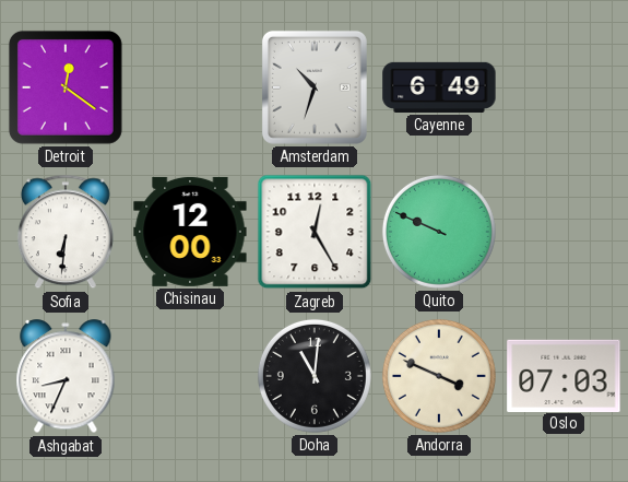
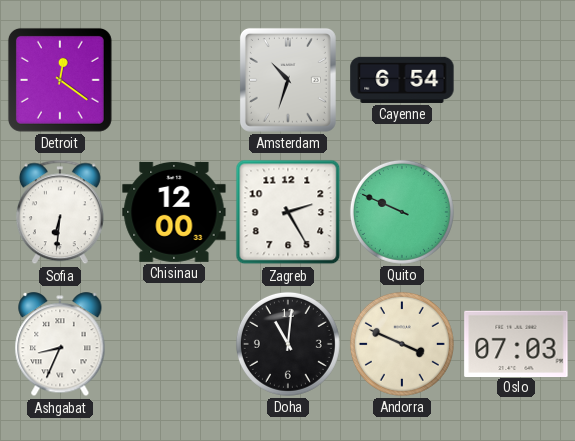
Cayenne: 6:49 -> 6:54 (402, 80)
Zagreb: 12:25 -> 2:25 (288, 212)
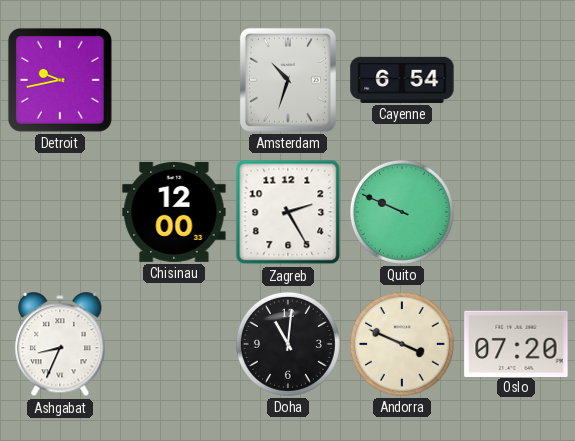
Detroit: 12:21 -> 9:43 (60, 80)
Sofia: 6:31 -> none (60, 212)
Oslo: 07:03 -> 07:20 (516, 343)
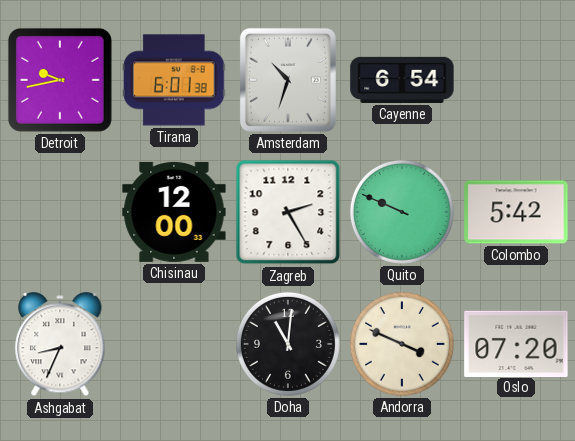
Tirana: none -> 6:01 (174, 80)
Colombo: none -> 5:42 (516, 212)
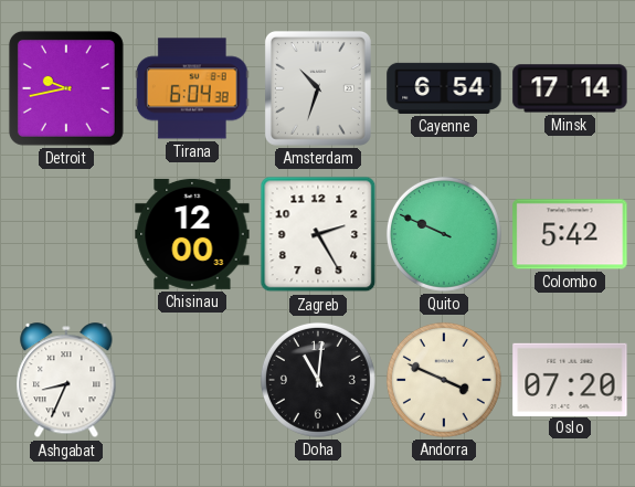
Tirana: 6:01 -> 6:04 (192, 88)
Minsk: none -> 17:14 (570, 88)
